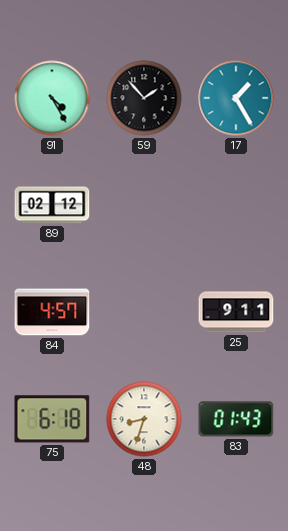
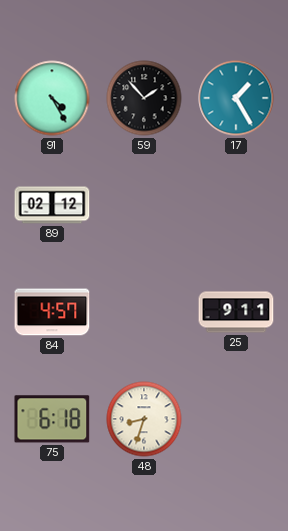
83: 01:43 -> none (236, 419)
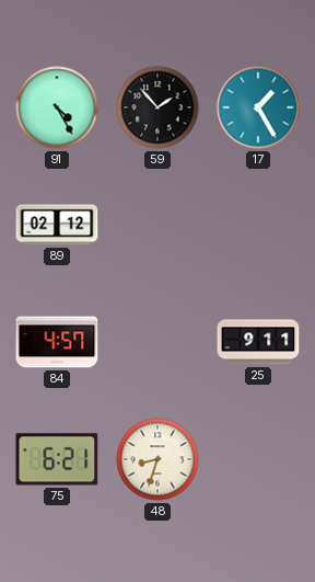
75: 6:18 -> 6:21 (57, 459)
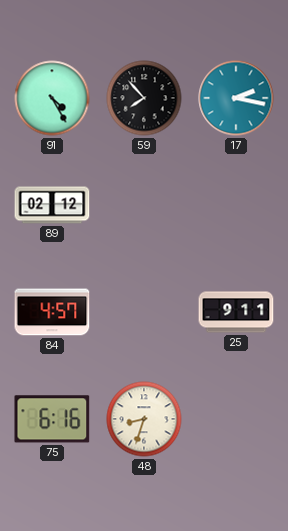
59: 1:53 -> 7:53 (144, 98)
17: 1:25 -> 2:17 (236, 98)
75: 6:21 -> 6:16 (52, 419)
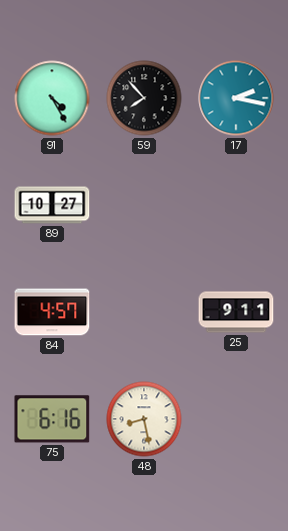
89: 02:12 -> 10:27 (52, 205)
48: 8:33 -> 8:28 (144, 419)
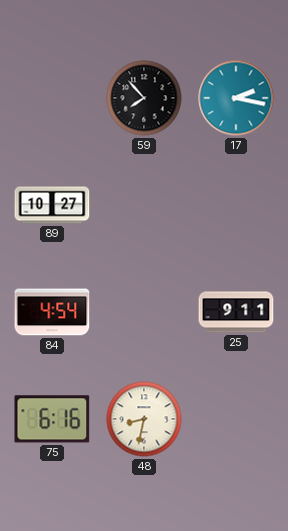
91: 4:25 -> none (52, 98)
84: 4:57 -> 4:54 (52, 312)
48: 8:28 -> 8:32 (144, 419)
